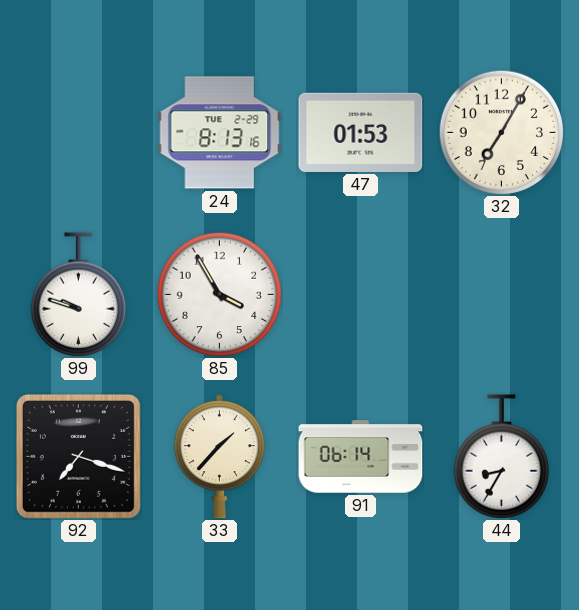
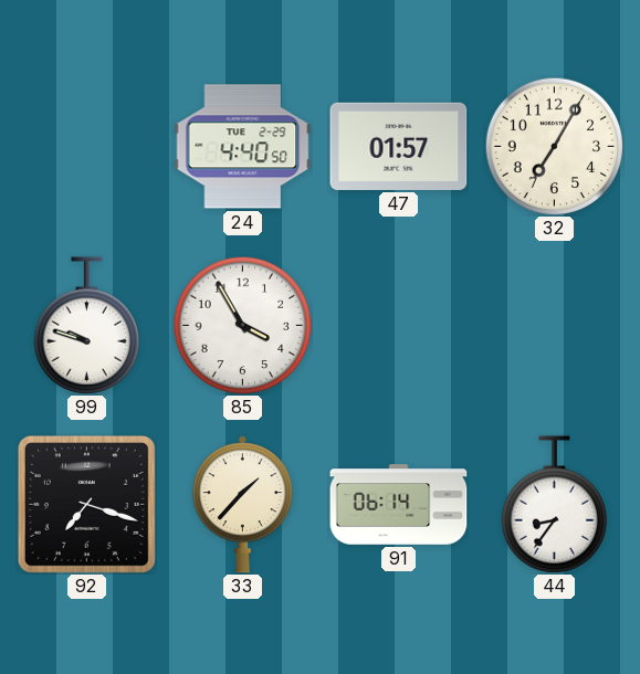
24: 8:13 -> 4:40 (243, 147)
47: 01:53 -> 01:57 (399, 146)
44: 8:35 -> 8:36 (554, 505)
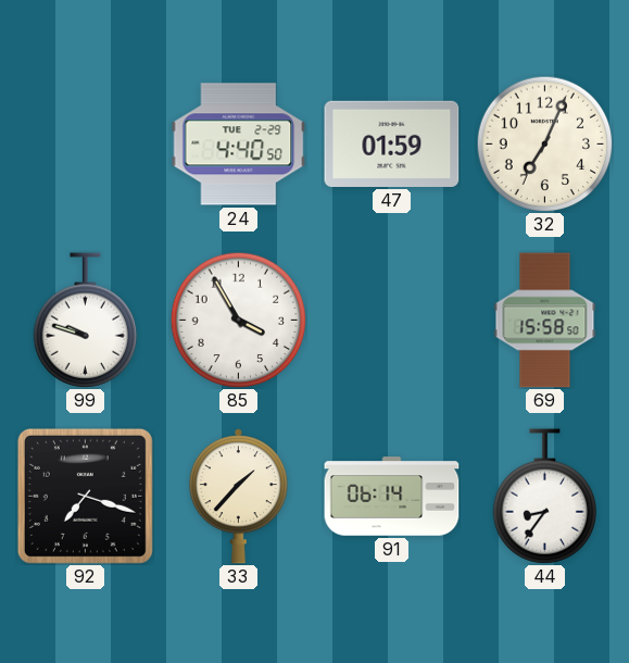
47: 01:57 -> 01:59 (392, 143)
32: 7:05 -> 7:04 (544, 143)
69: none -> 15:58 (545, 321)
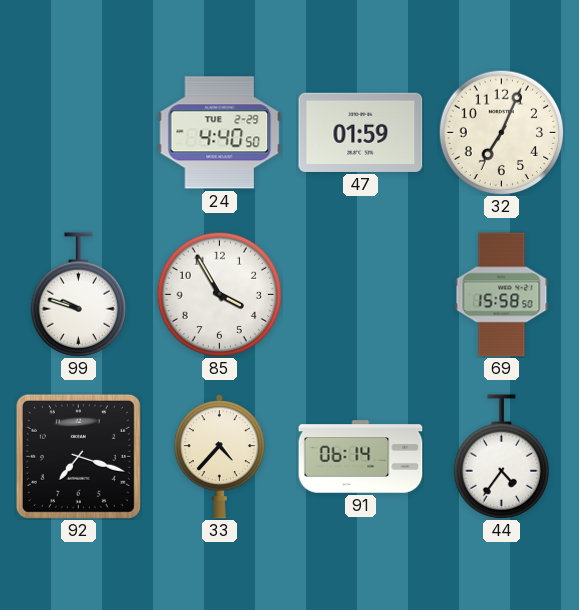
33: 1:37 -> 4:37 (219, 457)
44: 8:36 -> 4:36 (501, 457)
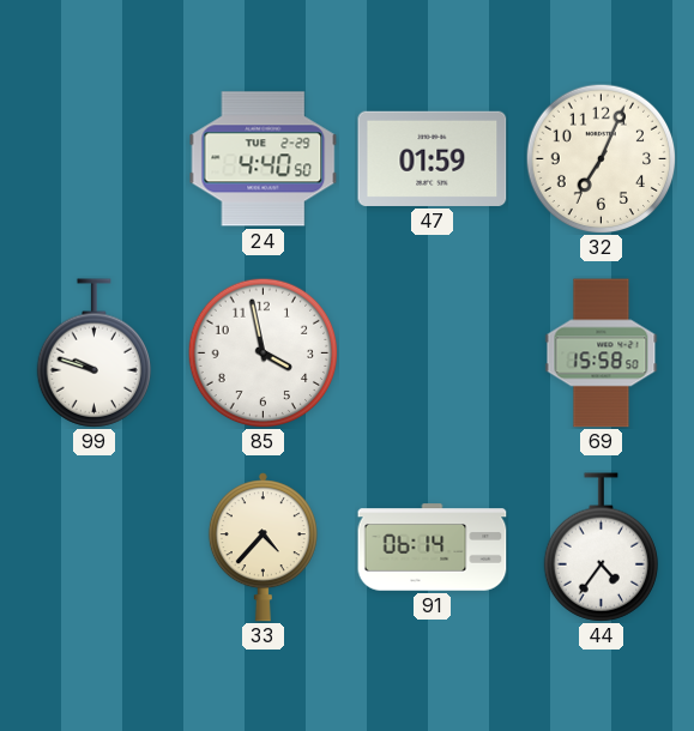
85: 3:55 -> 3:58 (262, 352)
92: 7:18 -> none (78, 456)
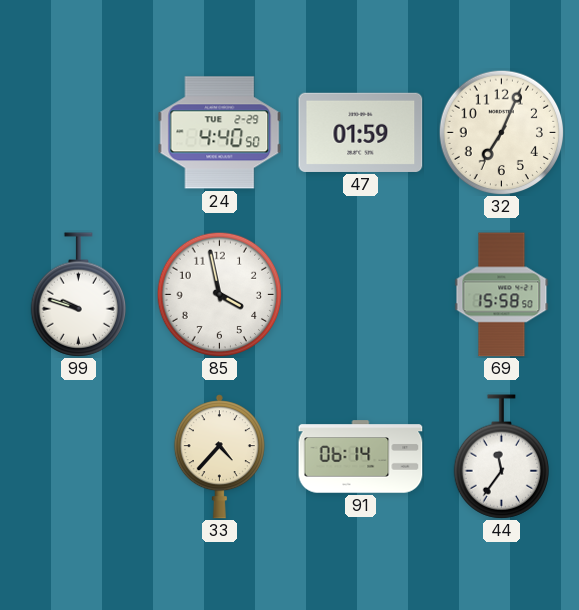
44: 4:36 -> 11:36 (501, 457)
